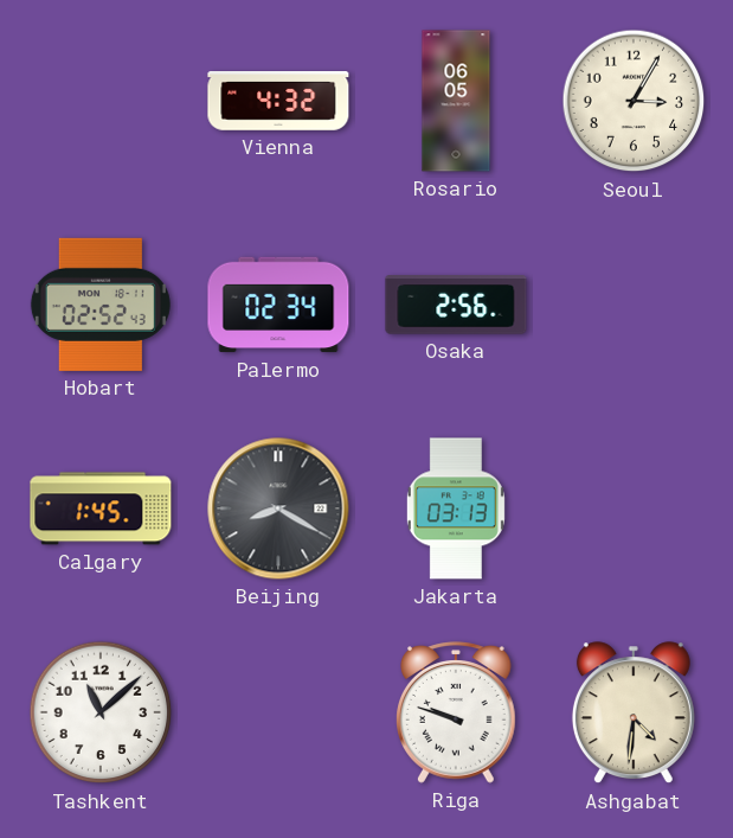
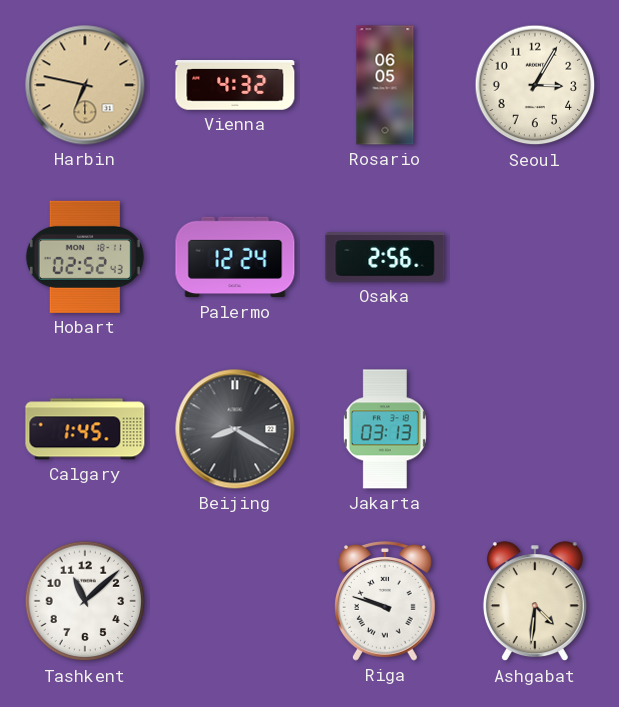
Harbin: none -> 6:47 (85, 85)
Palermo: 02:34 -> 12:24 (235, 257)
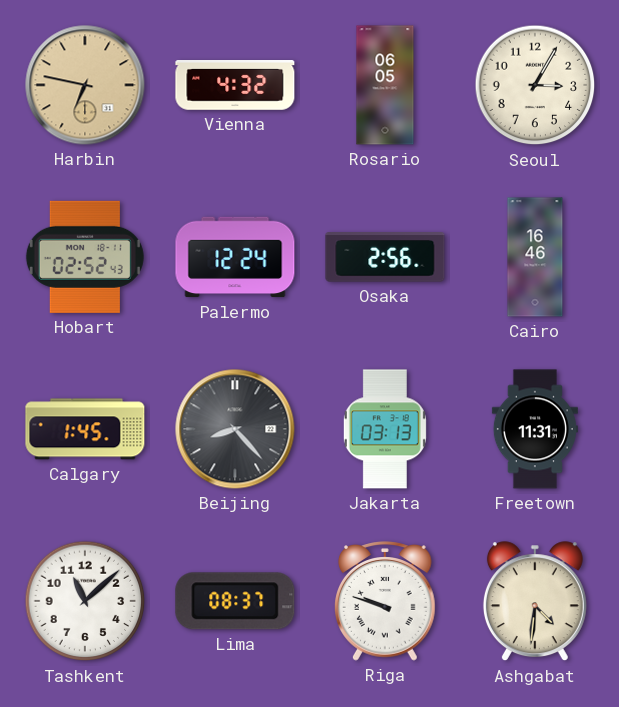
Cairo: none -> 16:46 (535, 257)
Beijing: 8:20 -> 8:23 (235, 429)
Freetown: none -> 11:31 (535, 429)
Lima: none -> 08:37 (235, 601)
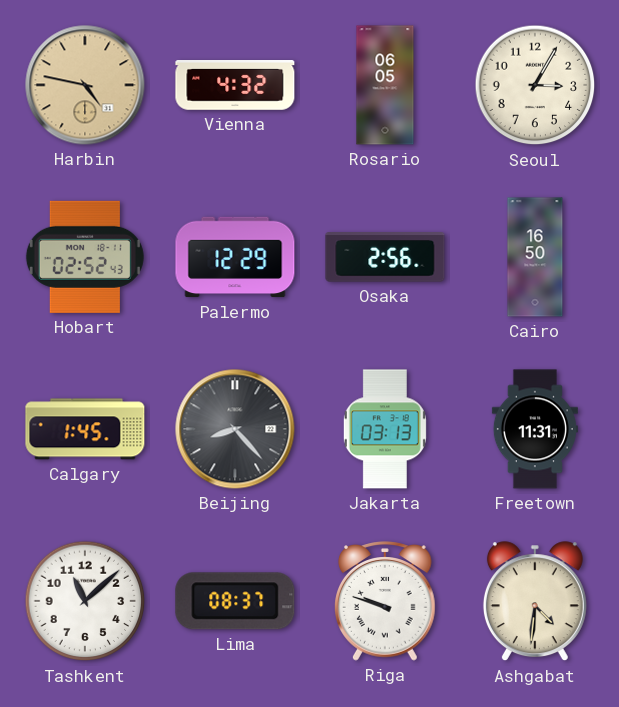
Harbin: 6:47 -> 4:47 (85, 85)
Palermo: 12:24 -> 12:29 (235, 257)
Cairo: 16:46 -> 16:50 (535, 257)
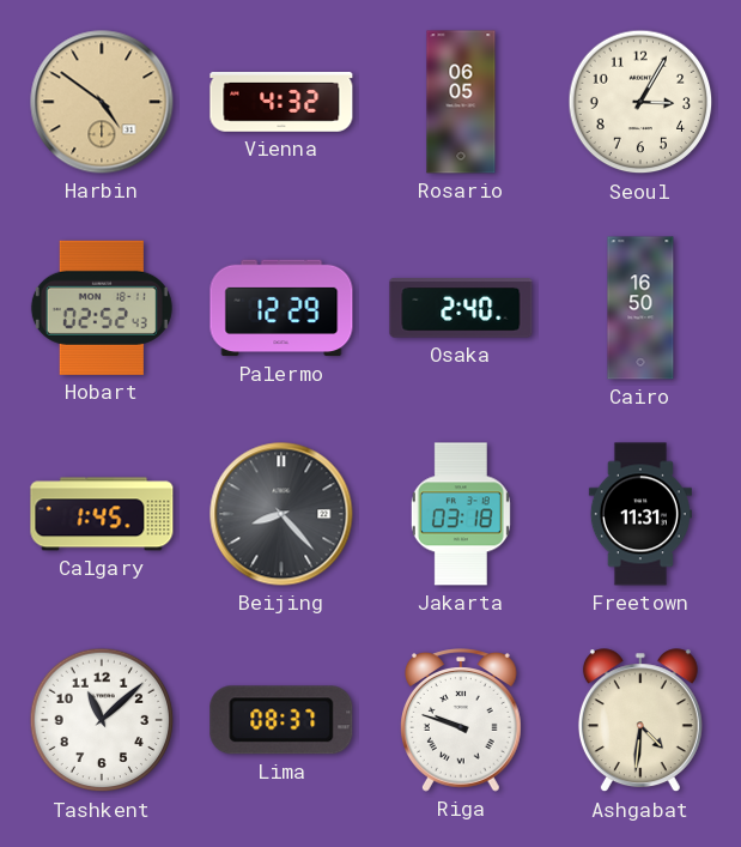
Harbin: 4:47 -> 4:51 (102, 102)
Osaka: 2:56 -> 2:40 (461, 308)
Jakarta: 03:13 -> 03:18 (461, 514)
